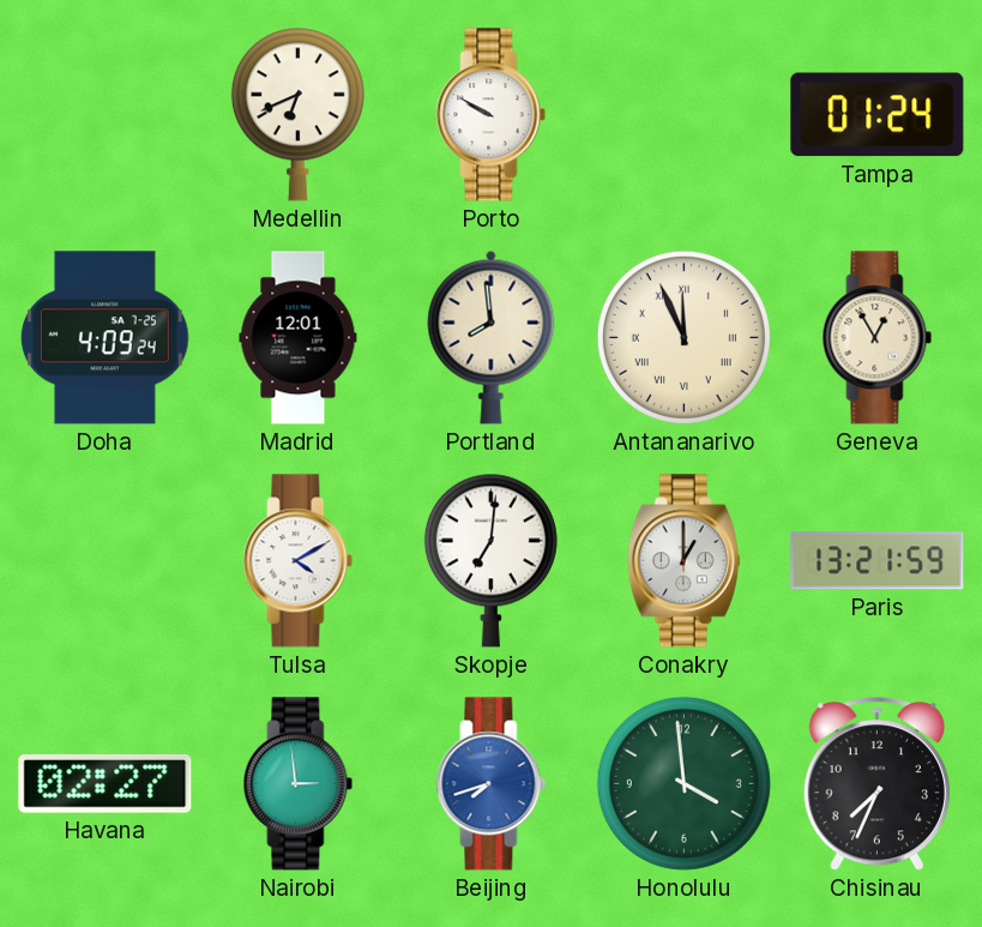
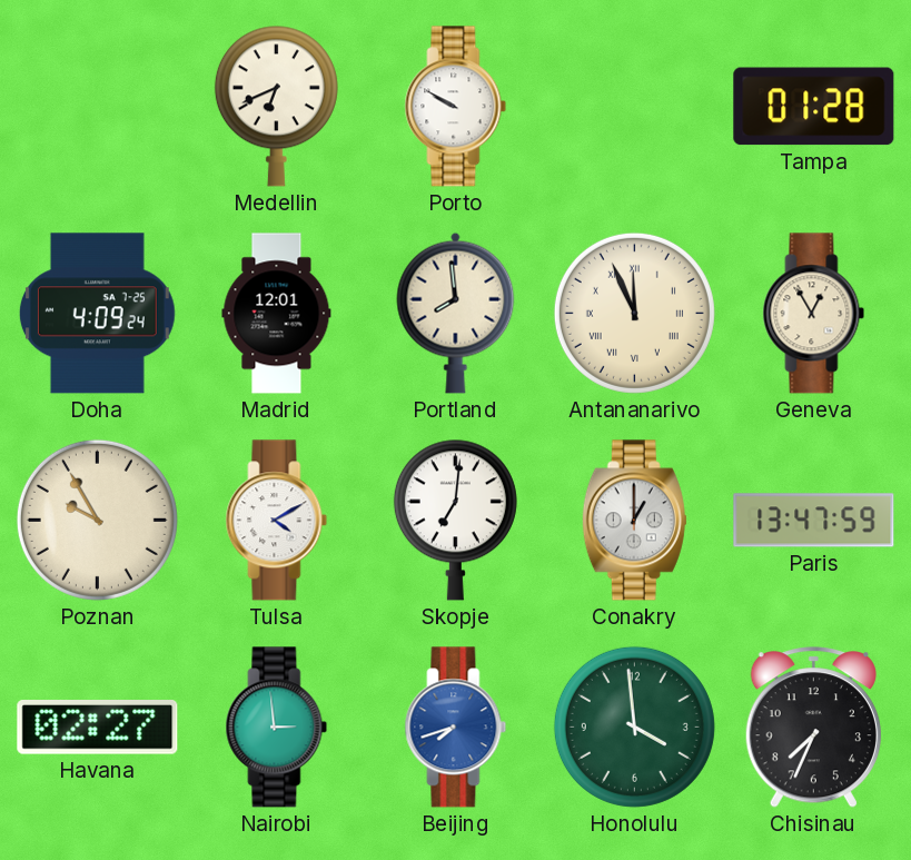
Tampa: 01:24 -> 01:28 (814, 107)
Poznan: none -> 9:55 (97, 520)
Paris: 13:21 -> 13:47 (814, 521)
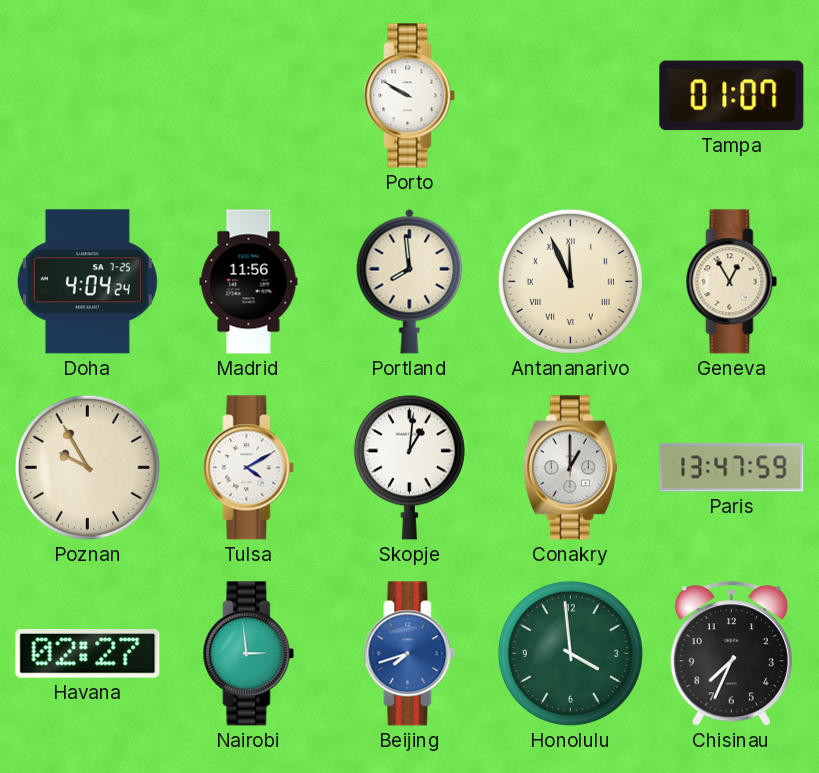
Medellin: 6:41 -> none (276, 106)
Tampa: 01:28 -> 01:07 (732, 96)
Doha: 4:09 -> 4:04 (87, 282)
Madrid: 12:01 -> 11:56 (249, 282)
Skopje: 7:01 -> 1:01 (409, 467)
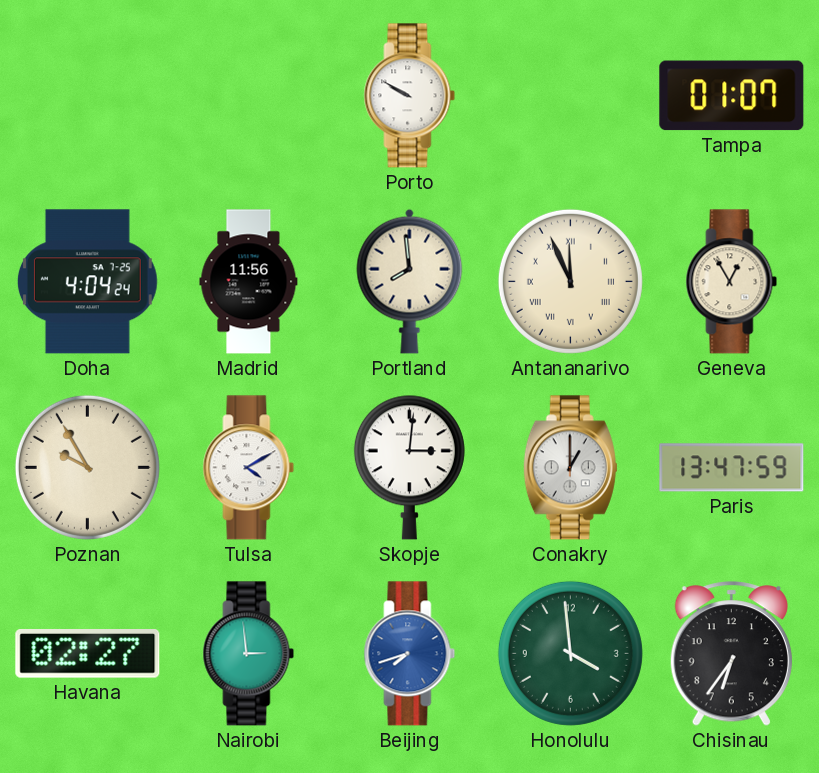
Skopje: 1:01 -> 3:01 (409, 467)
Chisinau: 7:34 -> 6:36 (731, 654)
